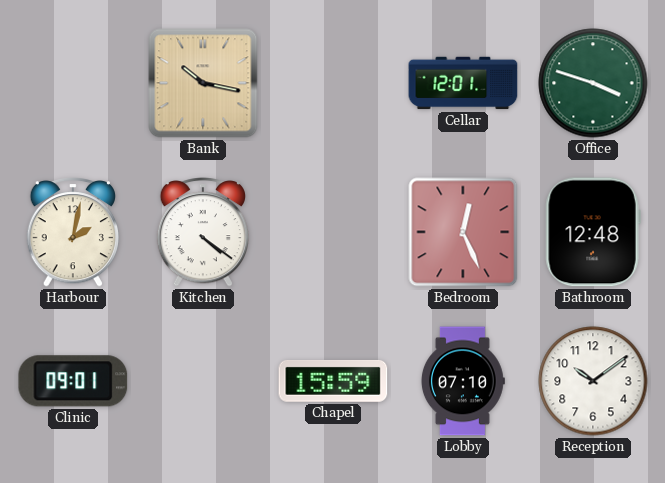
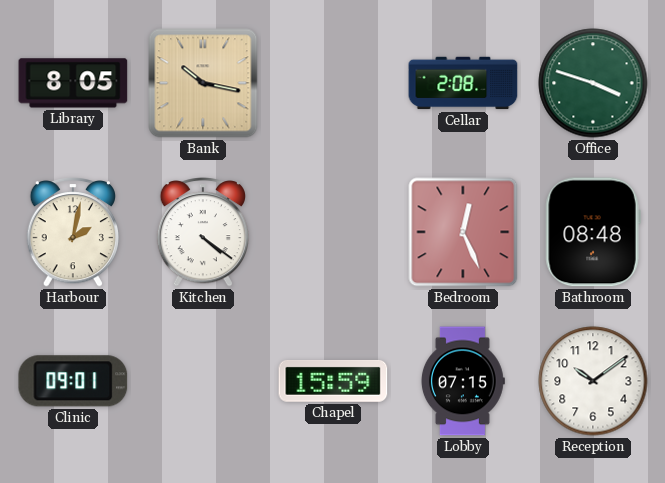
Library: none -> 8:05 (73, 83)
Cellar: 12:01 -> 2:08 (463, 83)
Bathroom: 12:48 -> 08:48 (593, 232)
Lobby: 07:10 -> 07:15 (462, 381)
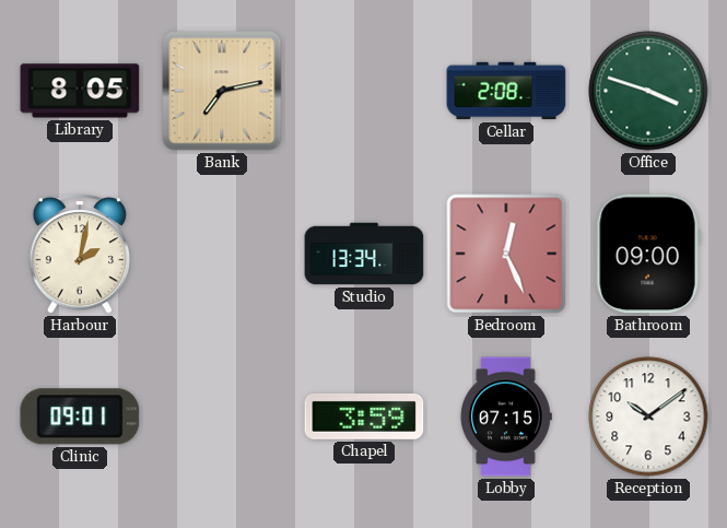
Bank: 10:17 -> 7:13 (222, 91)
Kitchen: 4:21 -> none (202, 232)
Studio: none -> 13:34 (364, 254)
Bathroom: 08:48 -> 09:00 (648, 254)
Chapel: 15:59 -> 3:59 (364, 416)
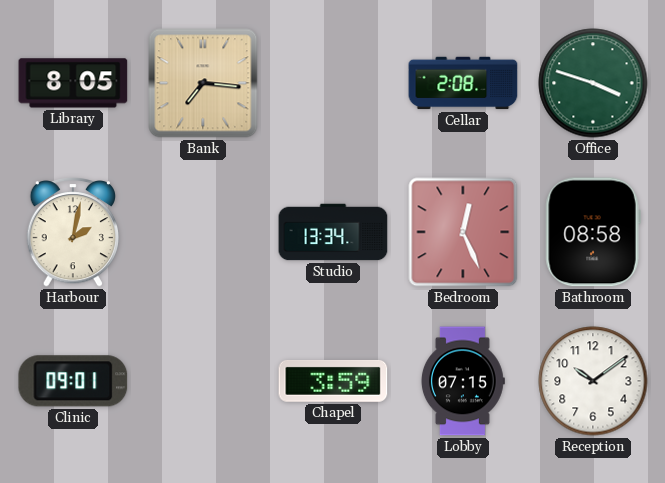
Bank: 7:13 -> 7:16 (203, 83)
Bathroom: 09:00 -> 08:58 (593, 232)
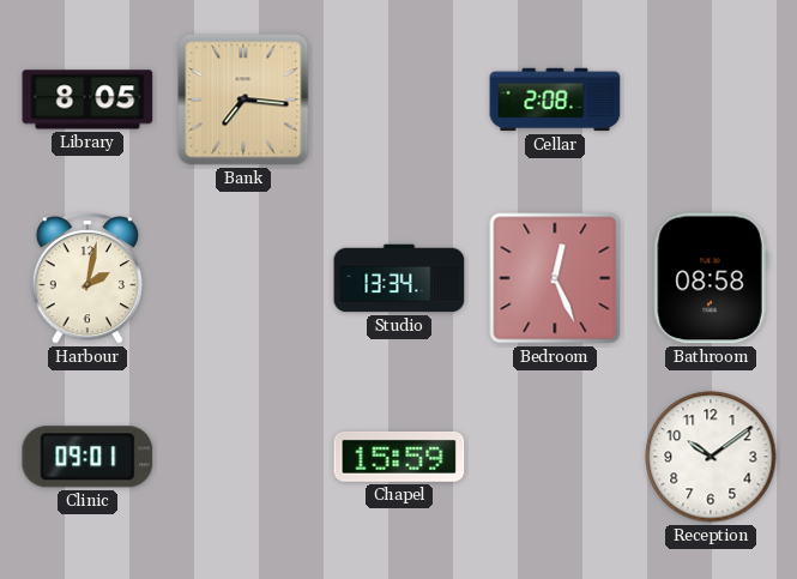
Office: 3:48 -> none (593, 83)
Chapel: 3:59 -> 15:59 (399, 457)
Lobby: 07:15 -> none (462, 381)
